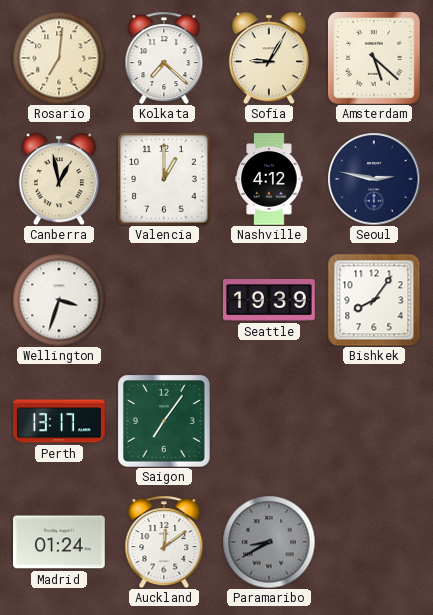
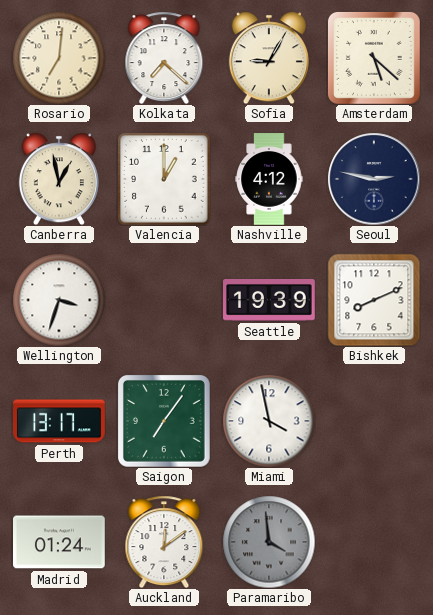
Bishkek: 8:06 -> 8:11 (374, 300)
Miami: none -> 3:58 (269, 421)
Paramaribo: 8:40 -> 3:59 (269, 542)
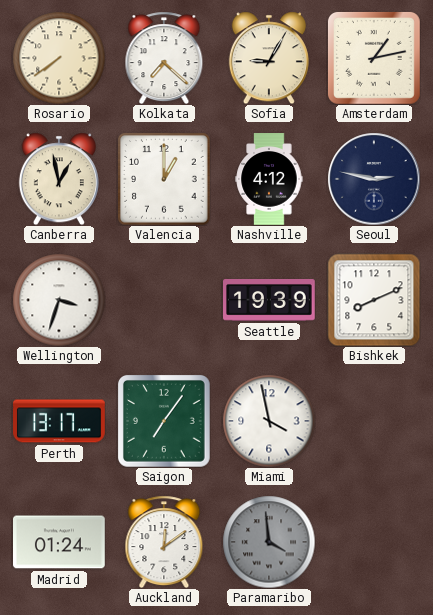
Rosario: 7:01 -> 7:39 (59, 58)
Amsterdam: 5:22 -> 1:13 (374, 58)
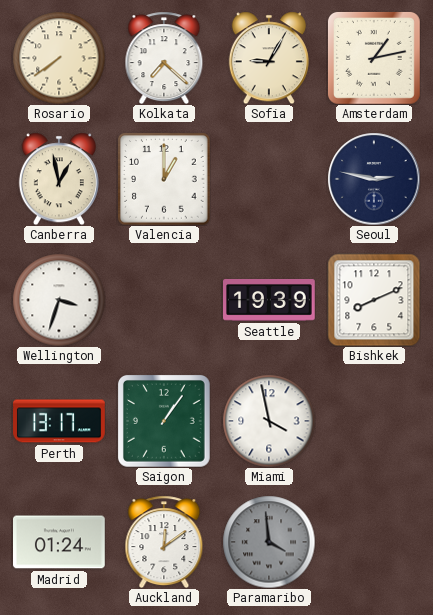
Nashville: 4:12 -> none (269, 179)
Saigon: 7:06 -> 1:06 (164, 421)
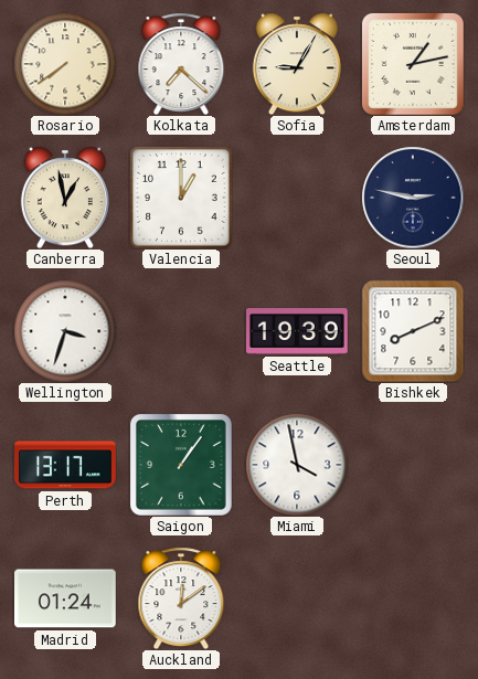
Paramaribo: 3:59 -> none (269, 542)
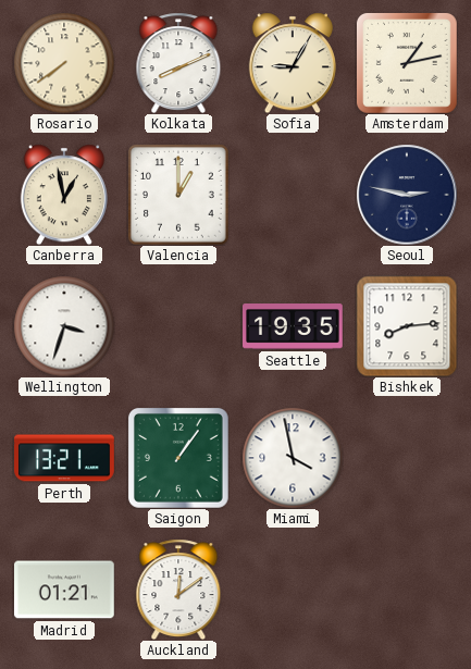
Kolkata: 7:22 -> 8:11 (178, 63)
Seattle: 19:39 -> 19:35 (294, 327)
Bishkek: 8:11 -> 8:14 (407, 326)
Perth: 13:17 -> 13:21 (64, 458)
Madrid: 01:24 -> 01:21 (65, 590)
